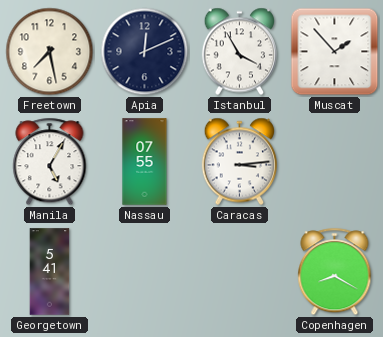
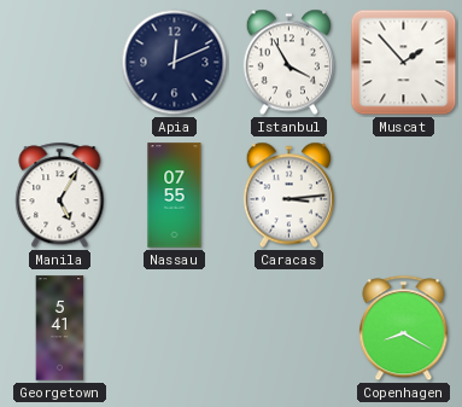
Freetown: 7:28 -> none (50, 52)
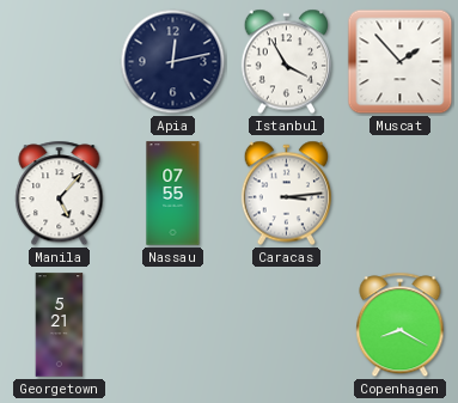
Apia: 12:11 -> 12:13 (173, 62)
Manila: 5:05 -> 5:07 (60, 194)
Georgetown: 5:41 -> 5:21 (60, 325)
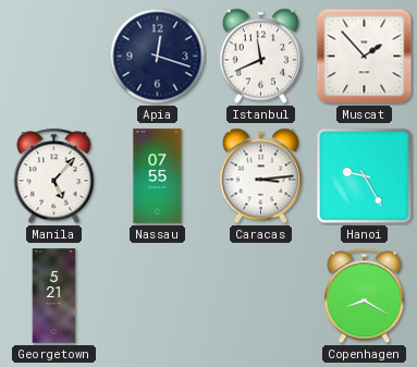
Apia: 12:13 -> 12:18 (158, 57)
Istanbul: 3:55 -> 11:41 (260, 57)
Hanoi: none -> 9:25 (365, 176)
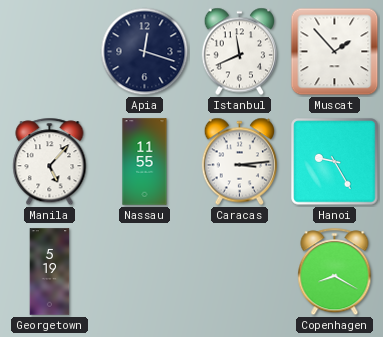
Nassau: 07:55 -> 11:55 (145, 162)
Georgetown: 5:21 -> 5:19 (50, 272)
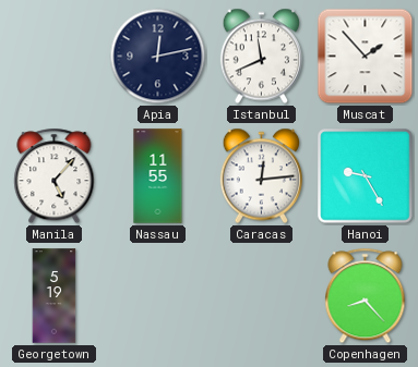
Apia: 12:18 -> 12:13 (158, 57)
Caracas: 3:14 -> 12:14 (261, 176)
Copenhagen: 8:20 -> 8:23 (366, 296)
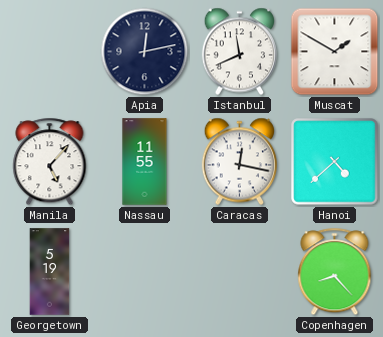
Muscat: 1:53 -> 1:50 (335, 52)
Caracas: 12:14 -> 12:17 (239, 162)
Hanoi: 9:25 -> 4:38 (335, 162)
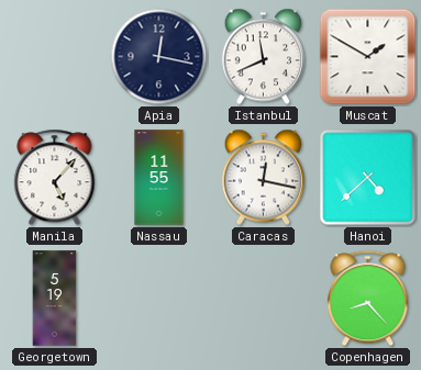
Apia: 12:13 -> 12:17 (159, 57)
